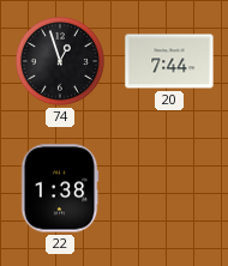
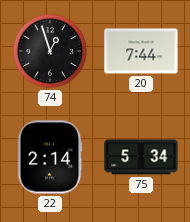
22: 1:38 -> 2:14 (50, 157)
75: none -> 5:34 (141, 157)
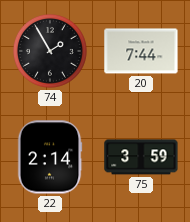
74: 12:57 -> 1:55 (50, 51)
75: 5:34 -> 3:59 (141, 157)
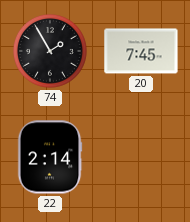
20: 7:44 -> 7:45 (141, 51)
75: 3:59 -> none (141, 157)
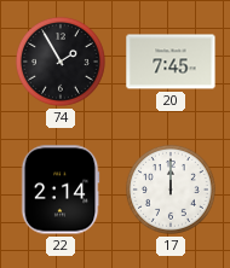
17: none -> 12:00 (171, 190)
